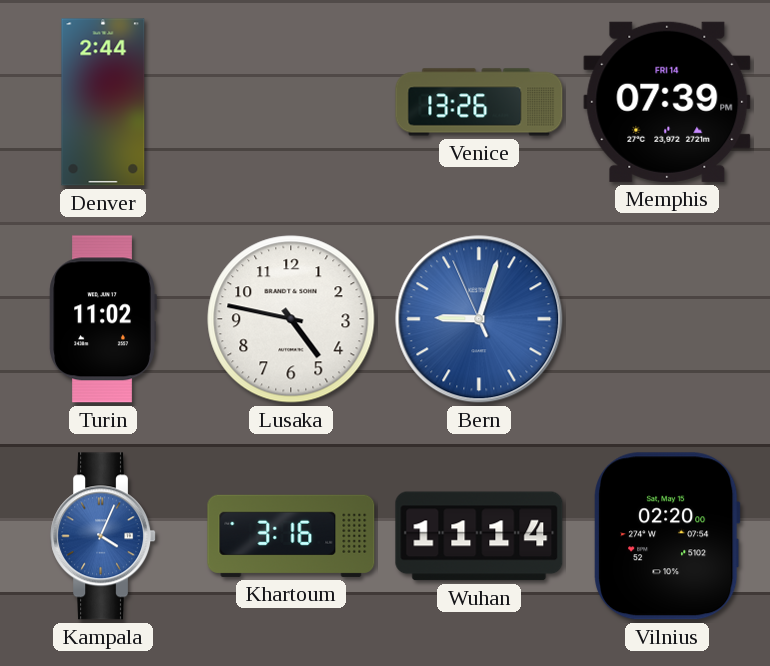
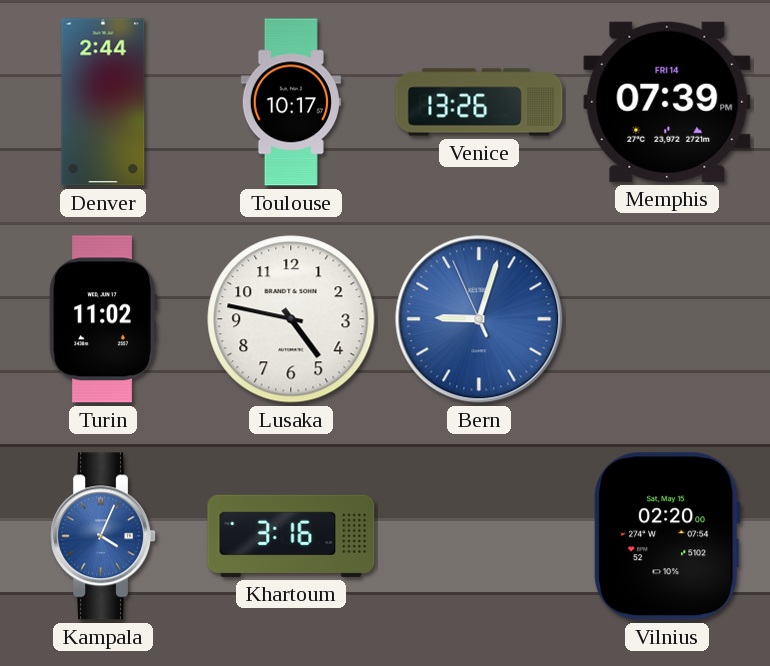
Toulouse: none -> 10:17 (291, 102)
Wuhan: 11:14 -> none (479, 536)
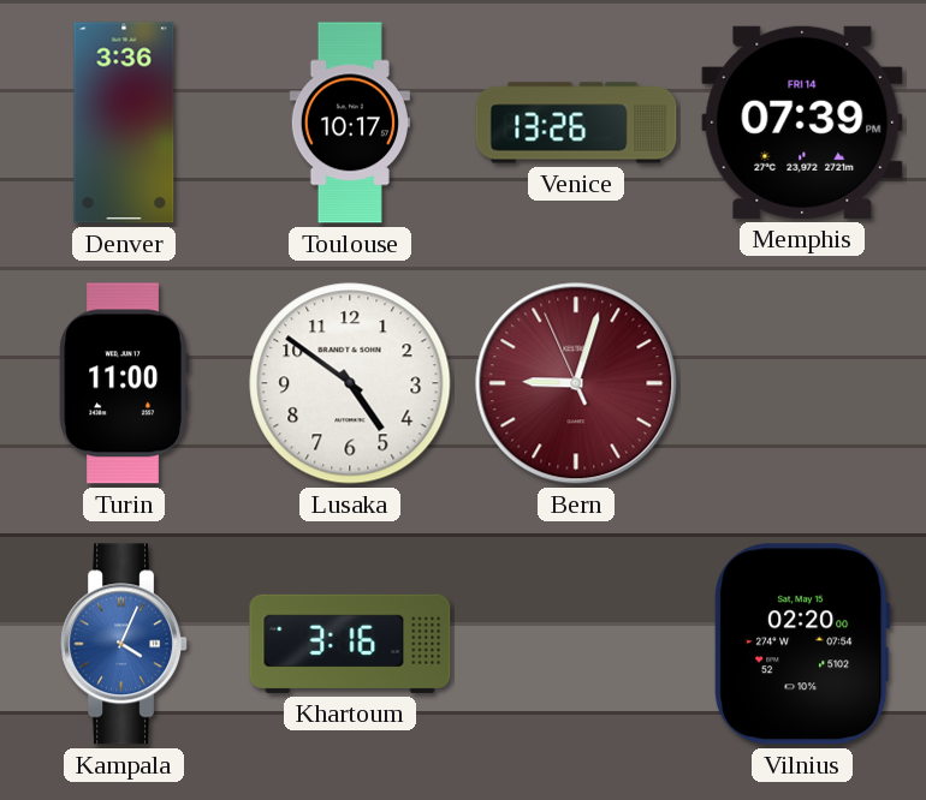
Denver: 2:44 -> 3:36 (124, 123)
Turin: 11:02 -> 11:00 (124, 383)
Lusaka: 4:47 -> 4:51 (350, 383)
Bern dial: blue -> burgundy (576, 383)
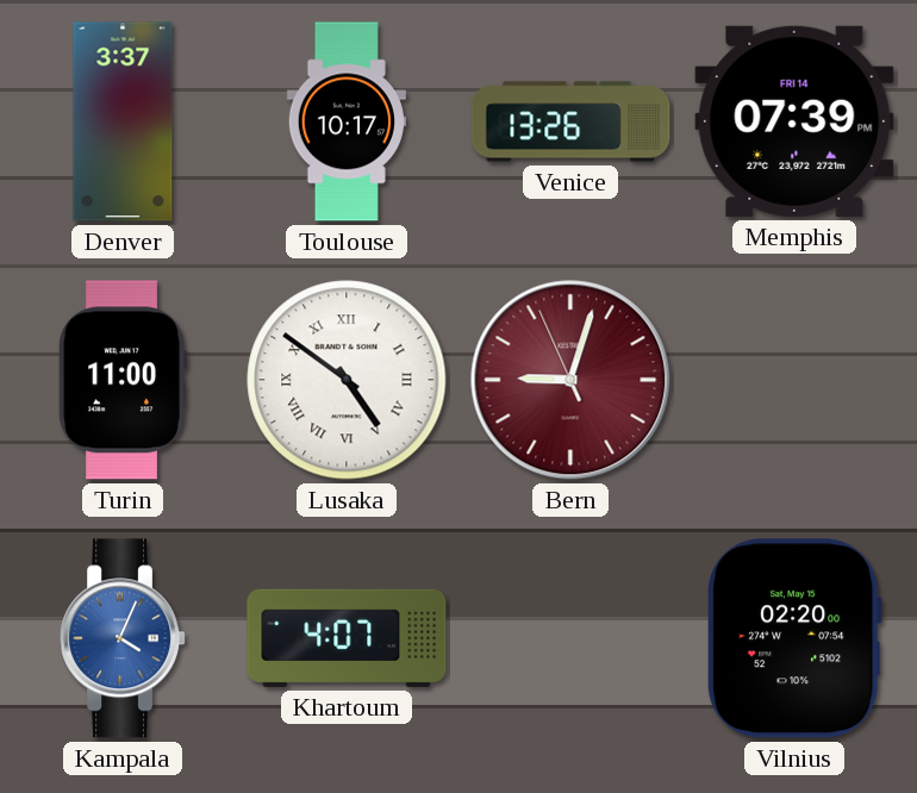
Denver: 3:36 -> 3:37 (123, 121)
Lusaka numerals: Arabic -> Roman (347, 380)
Khartoum: 3:16 -> 4:07 (347, 638)
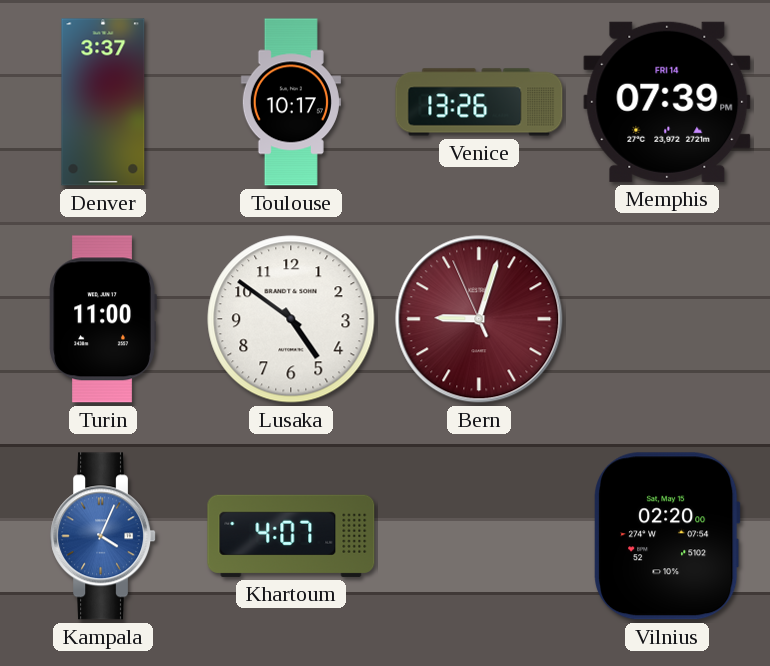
Lusaka numerals: Roman -> Arabic (291, 319)
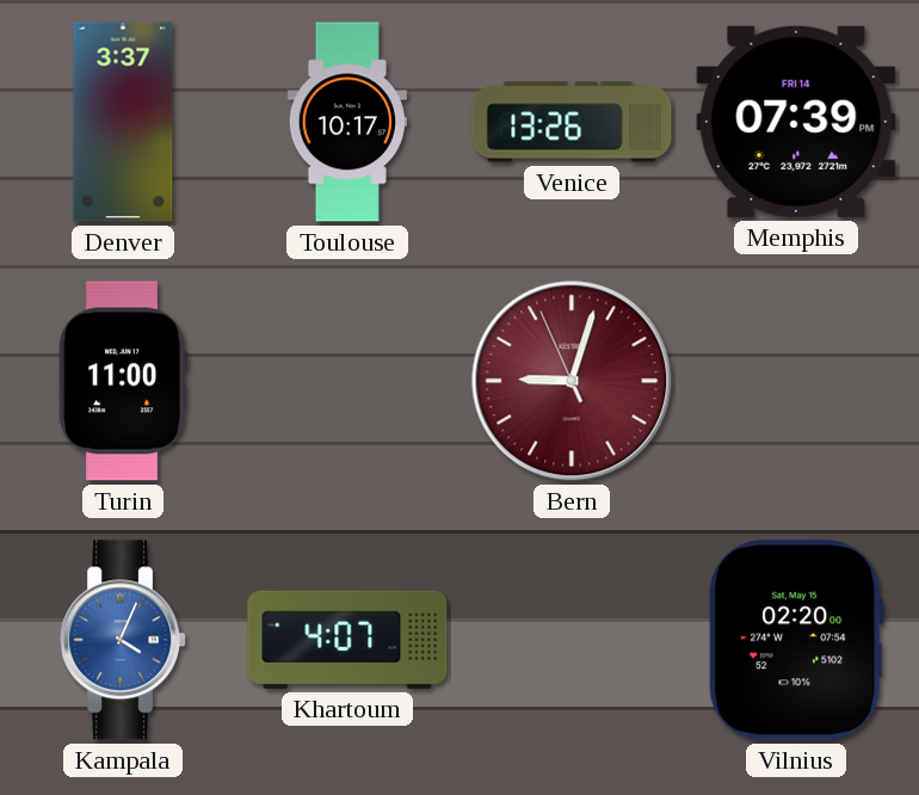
Lusaka: 4:51 -> none (291, 319)
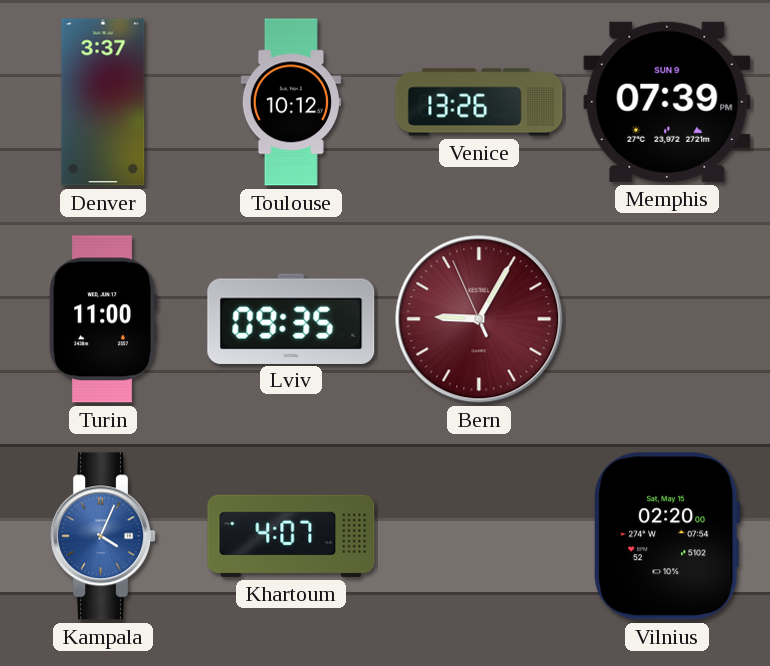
Toulouse: 10:17 -> 10:12 (291, 102)
Memphis date: FRI 14 -> SUN 9 (667, 102)
Lviv: none -> 09:35 (291, 318)
Bern: 9:02 -> 9:04 (479, 319)
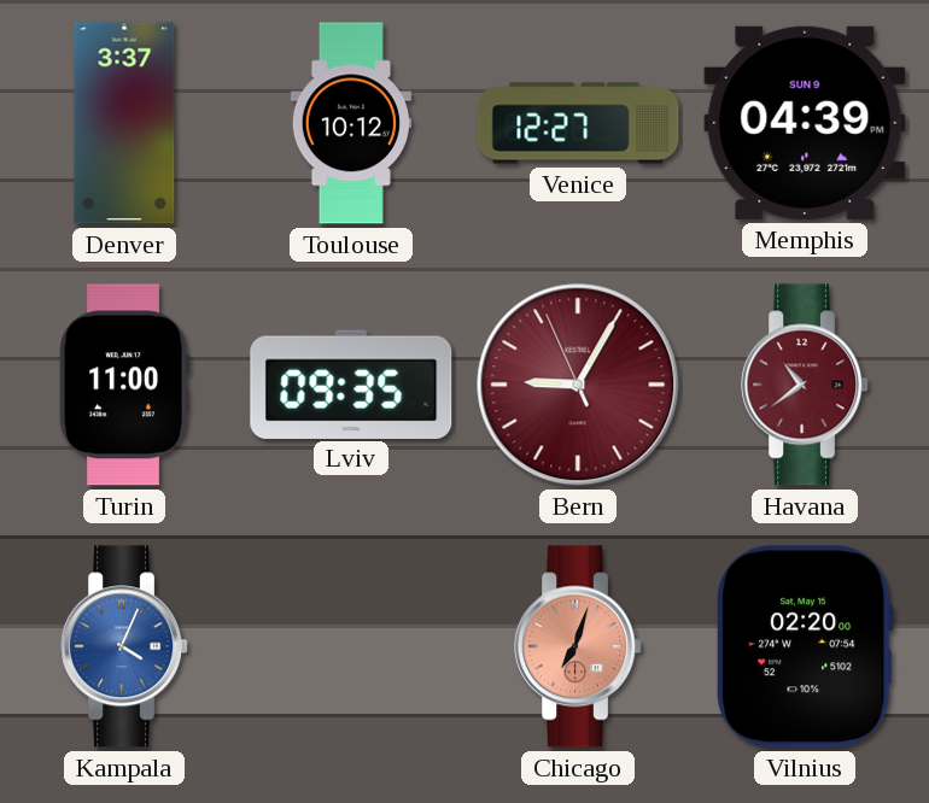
Venice: 13:26 -> 12:27 (578, 123)
Memphis: 07:39 -> 04:39 (805, 123)
Havana: none -> 10:39 (806, 385)
Khartoum: 4:07 -> none (291, 536)
Chicago: none -> 7:03 (579, 646)
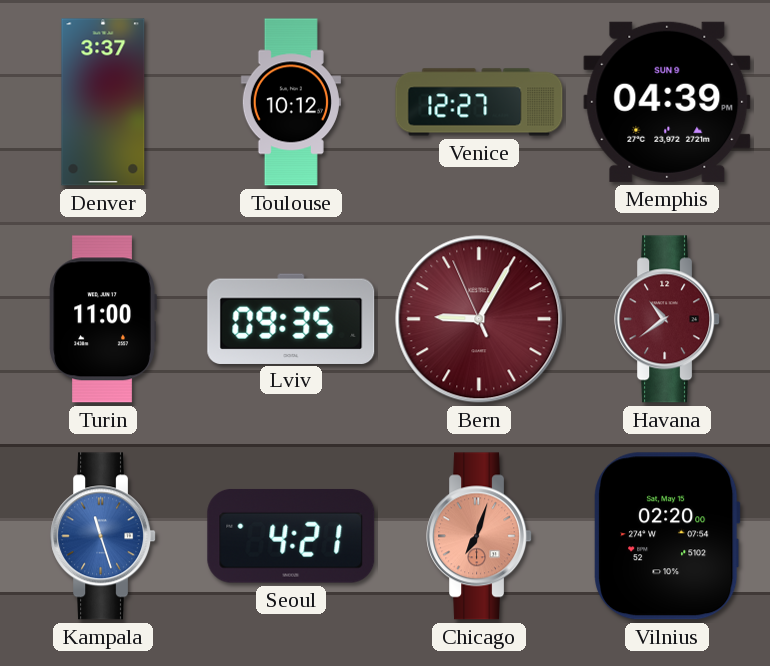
Kampala: 4:04 -> 11:27 (104, 536)
Seoul: none -> 4:21 (291, 536)
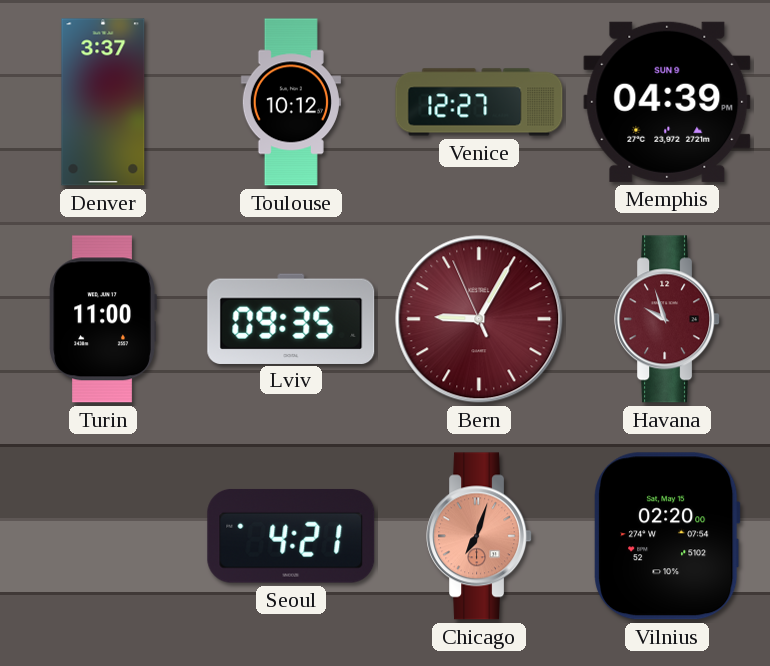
Havana: 10:39 -> 9:57 (668, 319)
Kampala: 11:27 -> none (104, 536)
